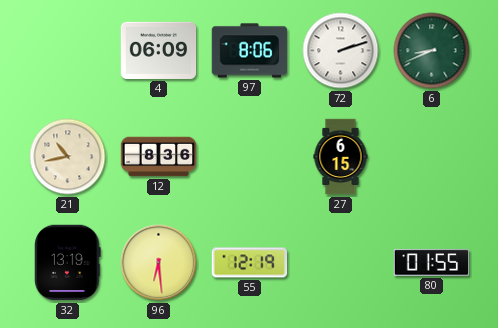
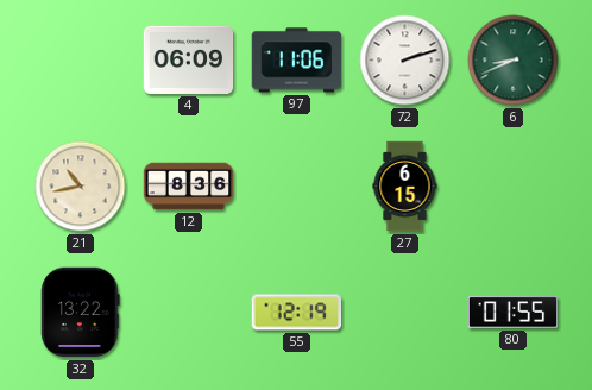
97: 8:06 -> 11:06 (297, 61)
32: 13:19 -> 13:22 (81, 313)
96: 6:29 -> none (159, 263)
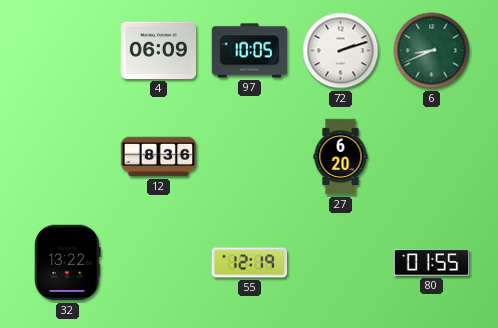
97: 11:06 -> 10:05 (250, 51)
21: 10:43 -> none (81, 187)
27: 6:15 -> 6:20 (341, 157)
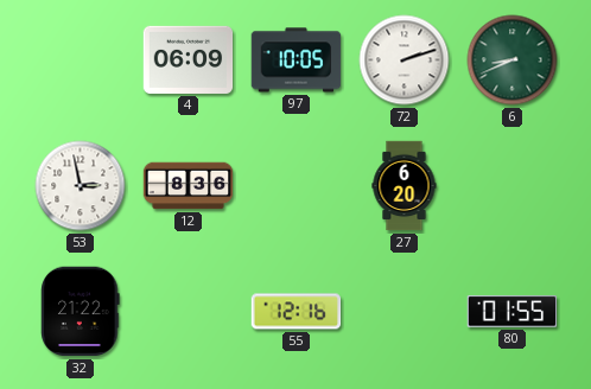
53: none -> 2:58 (81, 186)
32: 13:22 -> 21:22 (81, 312)
55: 12:19 -> 12:16 (297, 312)
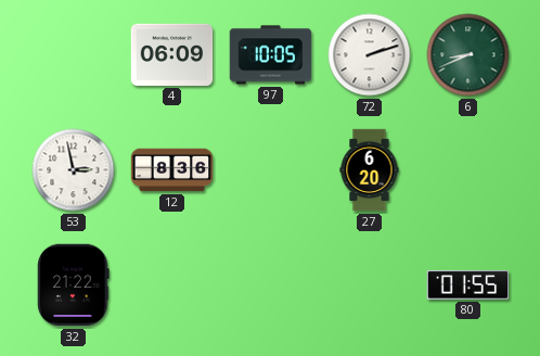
55: 12:16 -> none (297, 312)
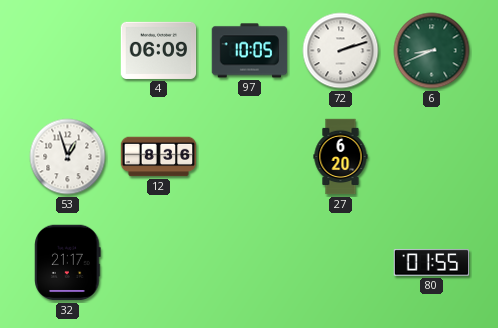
53: 2:58 -> 12:57 (68, 157)
32: 21:22 -> 21:17 (68, 263)
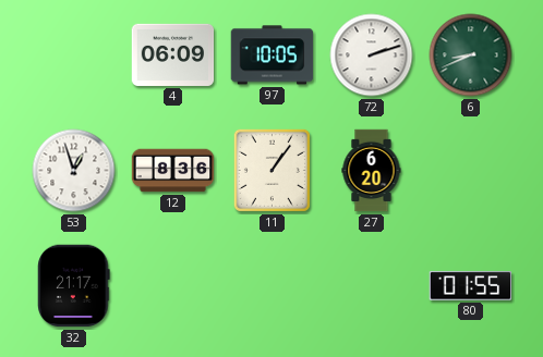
11: none -> 1:06 (271, 170)
